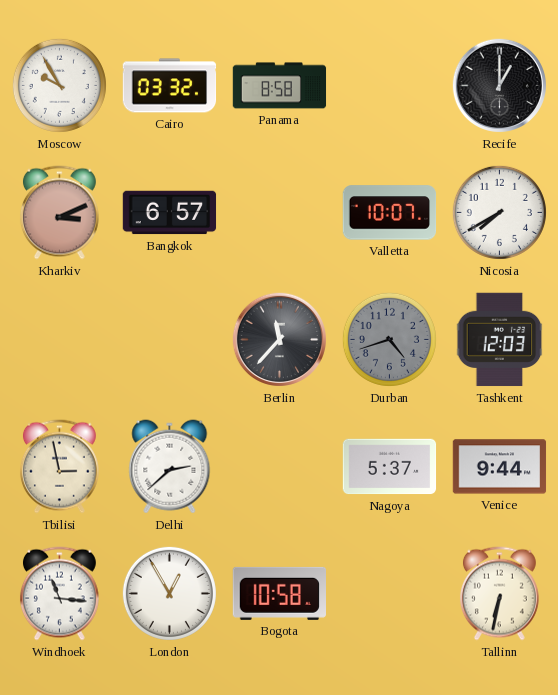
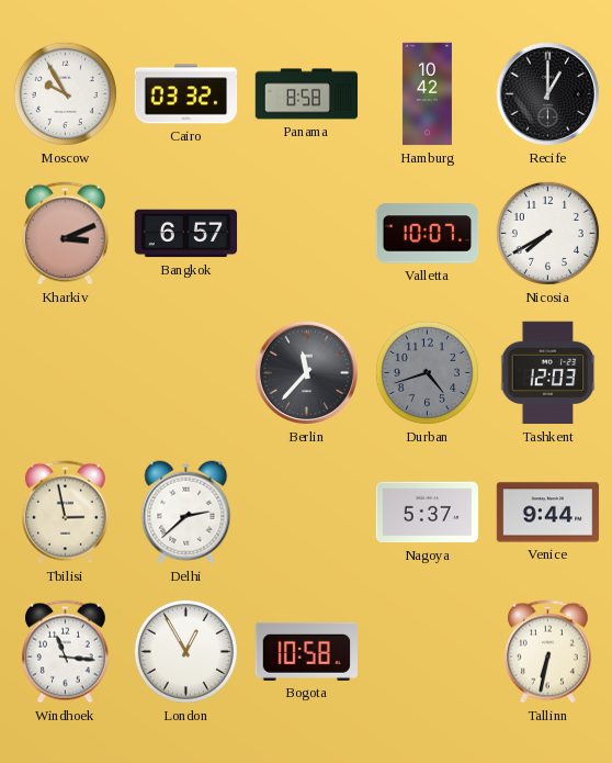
Hamburg: none -> 10:42 (427, 94)
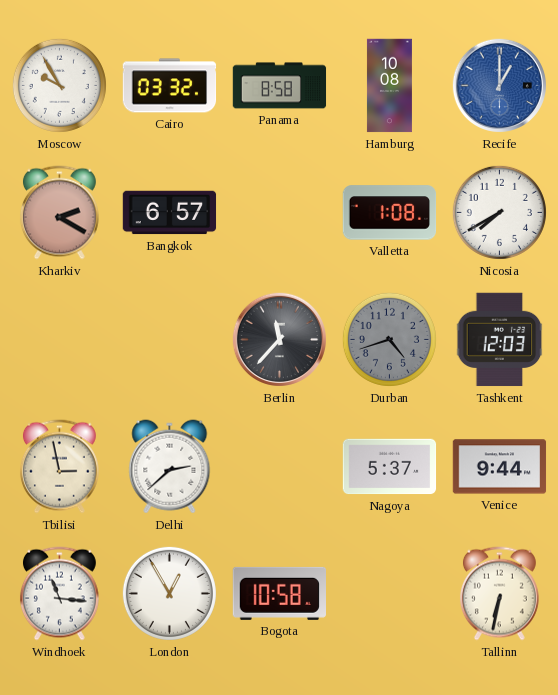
Hamburg: 10:42 -> 10:08 (389, 86)
Recife dial: black -> blue (499, 85)
Kharkiv: 3:11 -> 2:20 (59, 213)
Valletta: 10:07 -> 1:08 (390, 213)
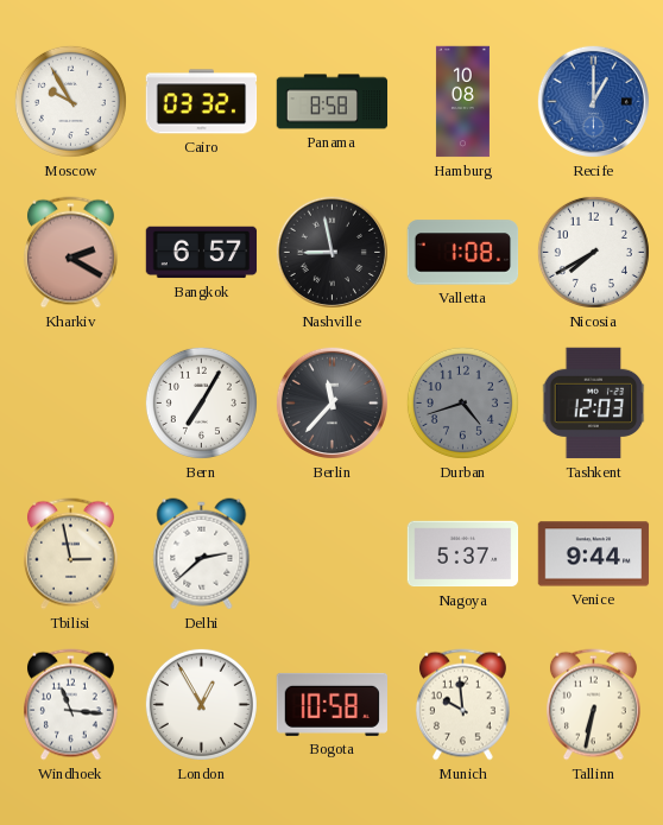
Nashville: none -> 8:58 (331, 252)
Bern: none -> 7:05 (201, 402)
Munich: none -> 9:59 (462, 705)
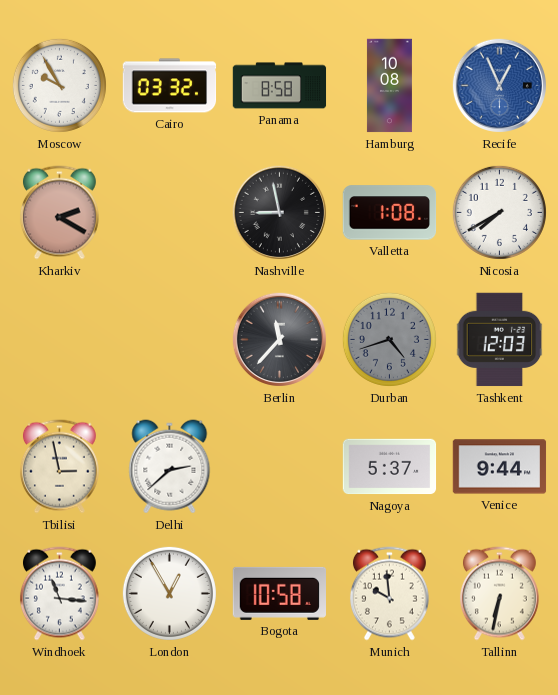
Recife: 1:00 -> 12:56 (499, 85)
Bangkok: 6:57 -> none (202, 253)
Bern: 7:05 -> none (201, 402)
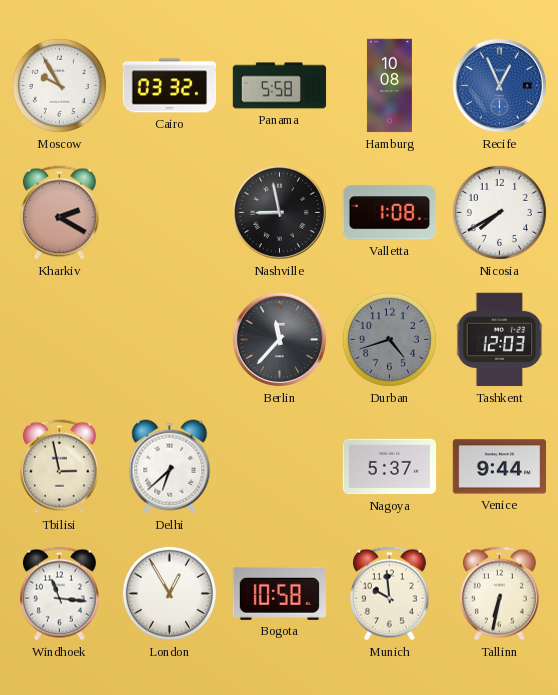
Panama: 8:58 -> 5:58 (280, 86)
Delhi: 2:38 -> 6:38 (170, 467)
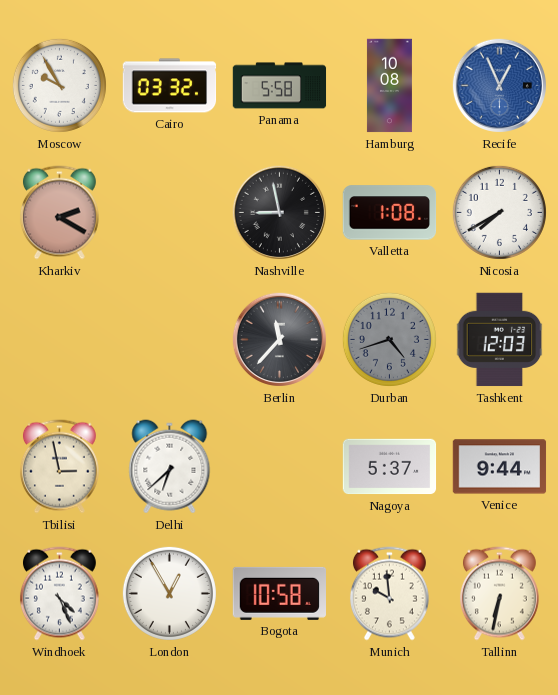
Windhoek: 11:16 -> 4:26 (59, 594)
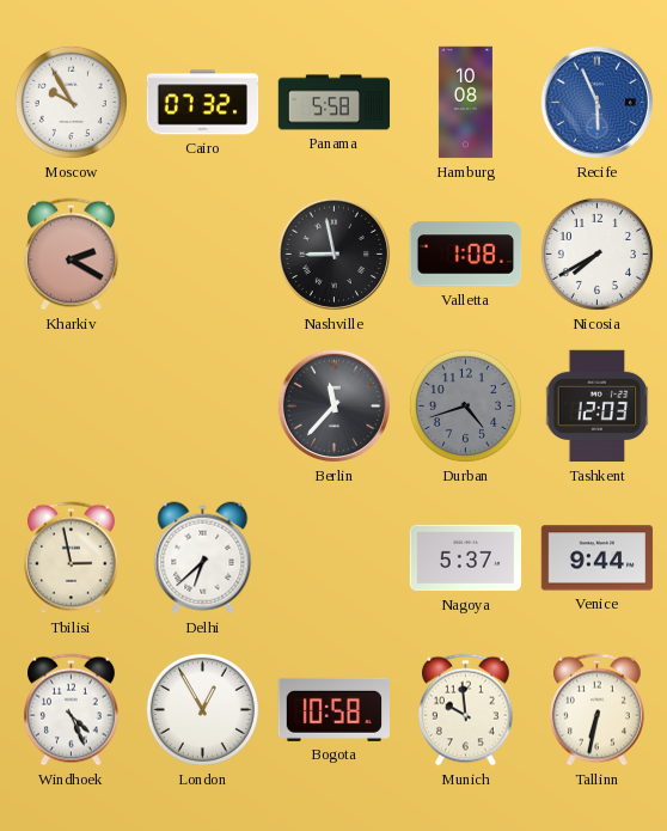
Cairo: 03:32 -> 07:32 (203, 103)
Recife: 12:56 -> 5:56 (596, 102)
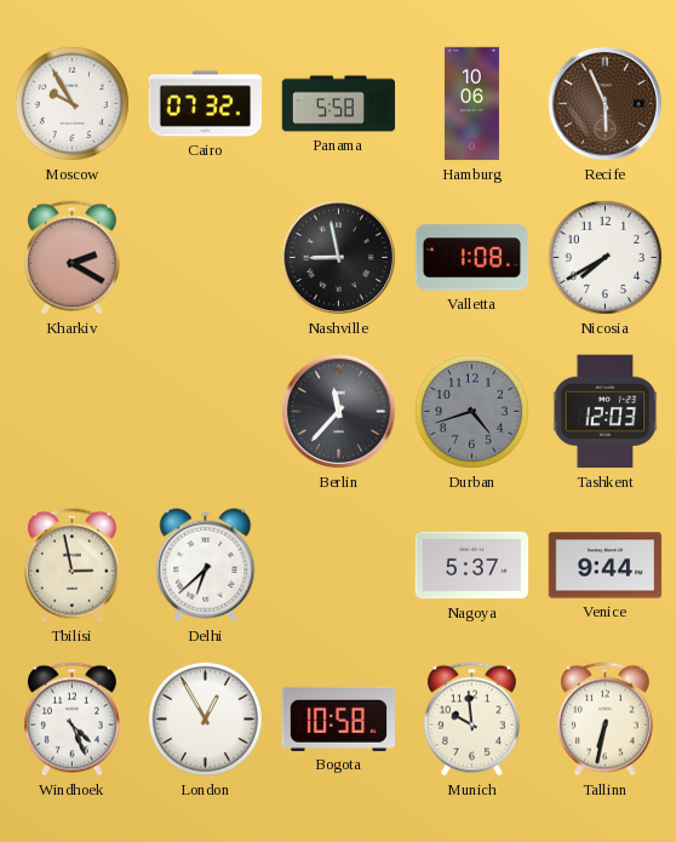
Hamburg: 10:08 -> 10:06 (471, 104)
Recife dial: blue -> brown (605, 103)
